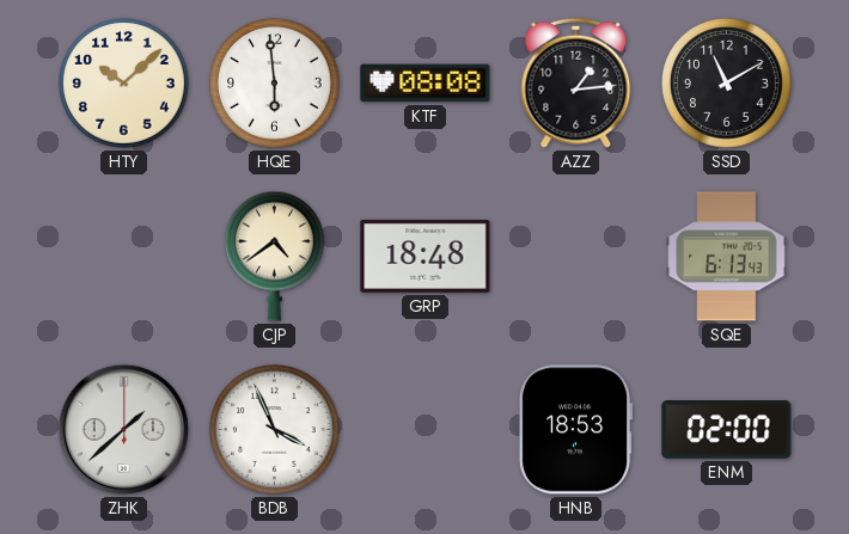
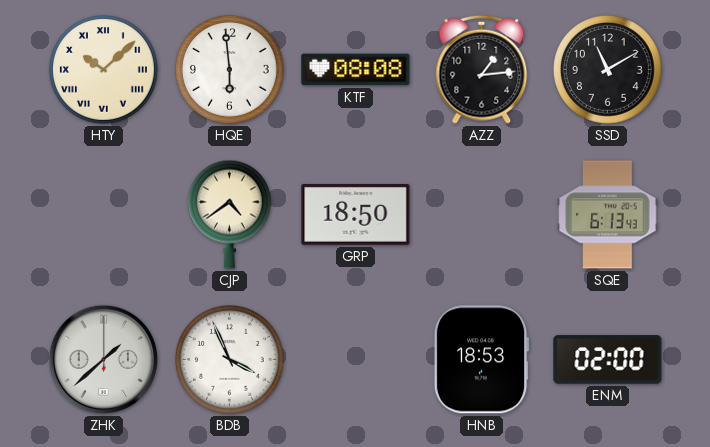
HTY numerals: Arabic -> Roman (104, 70)
GRP: 18:48 -> 18:50 (356, 214)
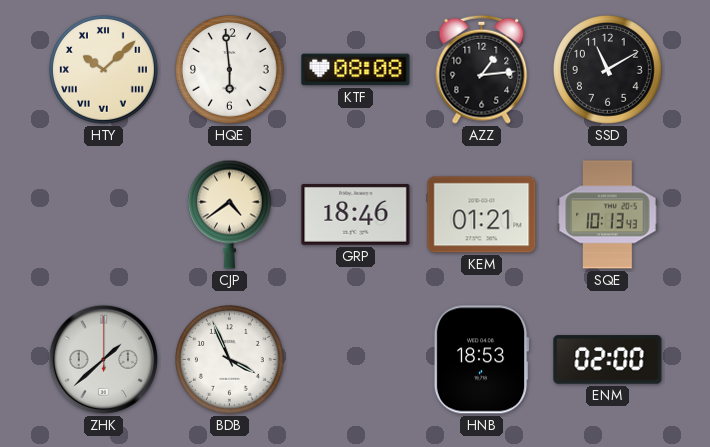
GRP: 18:50 -> 18:46 (356, 214)
KEM: none -> 01:21 (482, 215)
SQE: 6:13 -> 10:13 (608, 215)
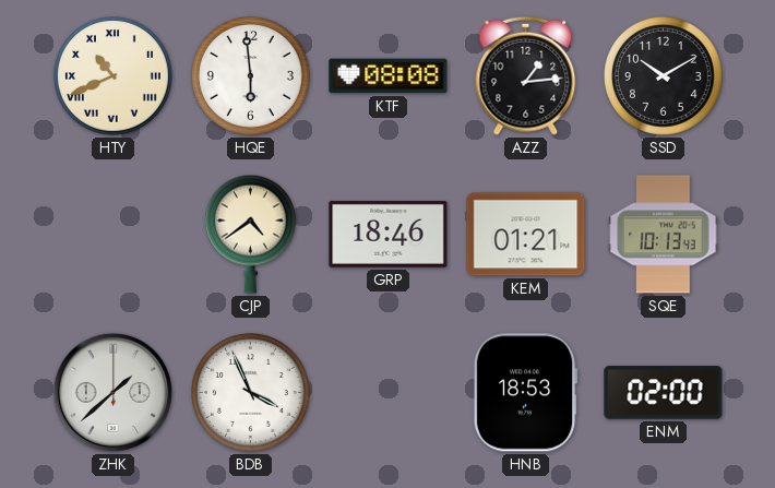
HTY: 10:08 -> 10:41 (114, 76)
SSD: 11:10 -> 10:10 (664, 76)
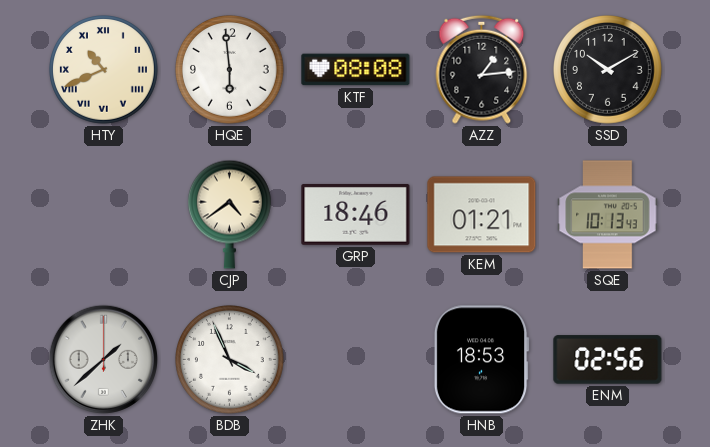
ENM: 02:00 -> 02:56 (608, 360)
